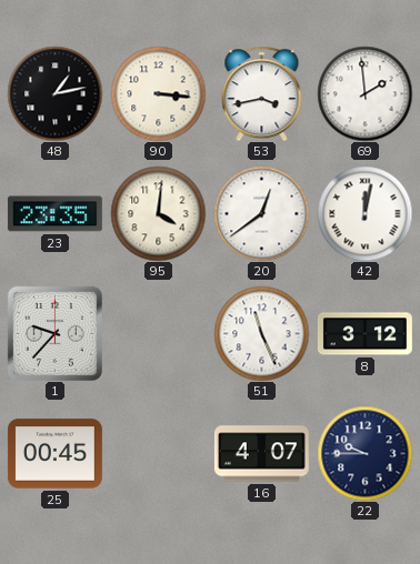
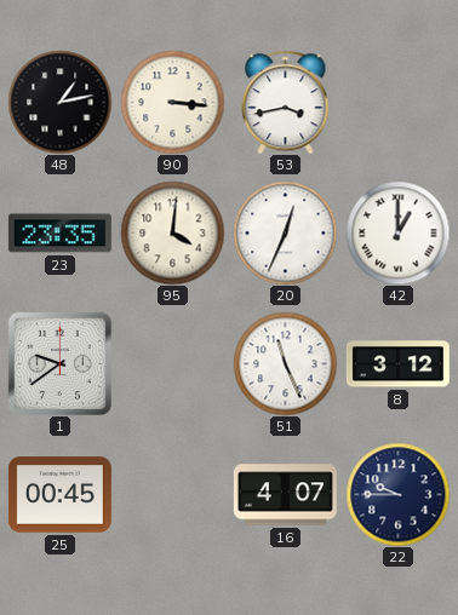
69: 1:59 -> none (364, 93)
20: 12:39 -> 12:34 (285, 232)
42: 12:02 -> 1:00 (397, 232)
1: 9:37 -> 9:39 (59, 363)
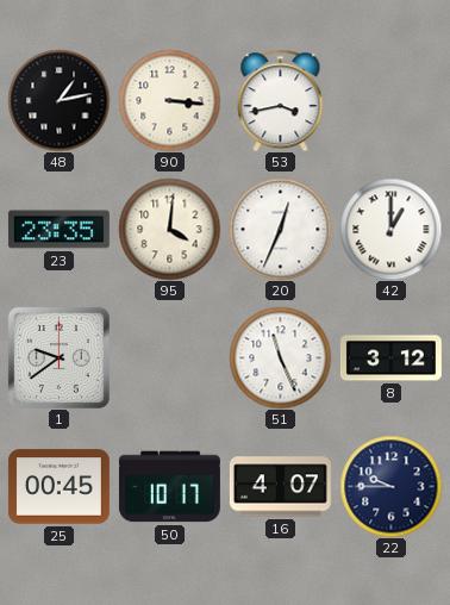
50: none -> 10:17 (169, 487)
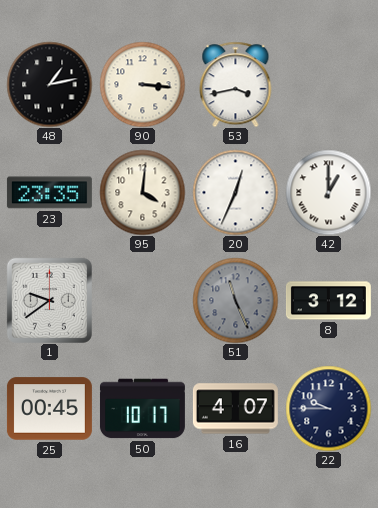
51 dial: white -> grey (235, 300)
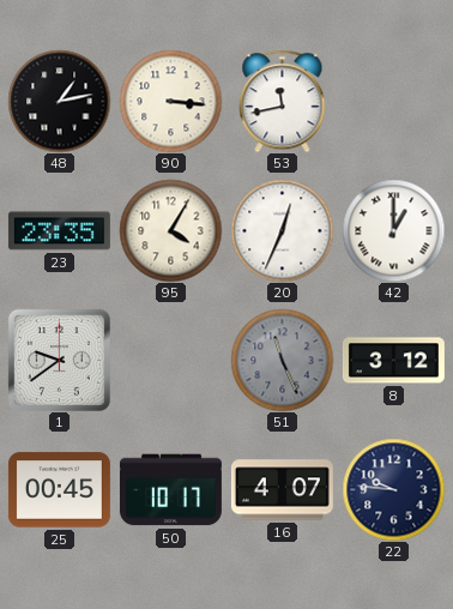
53: 3:43 -> 11:43 (283, 101)
95: 4:01 -> 4:05 (170, 230)
22: 9:45 -> 9:46 (393, 489)
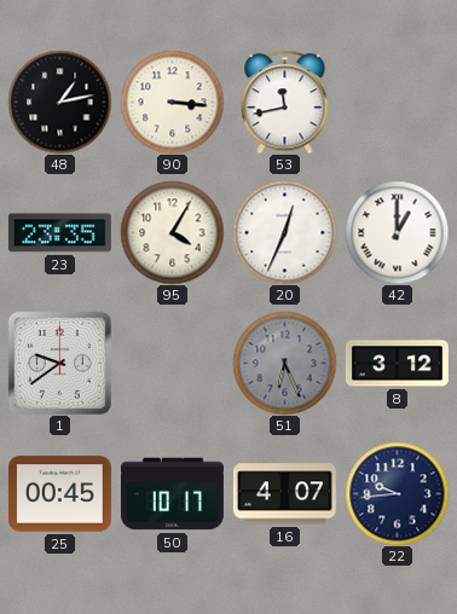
51: 11:26 -> 6:26 (284, 363)
22: 9:46 -> 9:44 (397, 493)
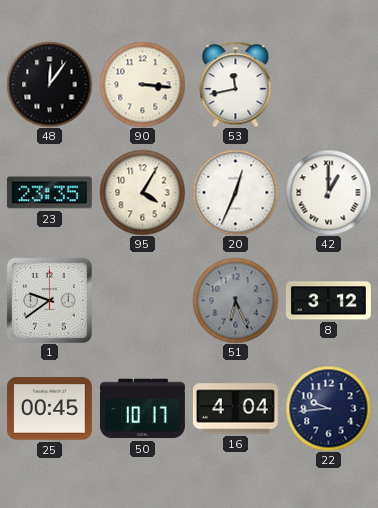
48: 1:13 -> 12:06 (49, 84)
16: 4:07 -> 4:04 (235, 409)
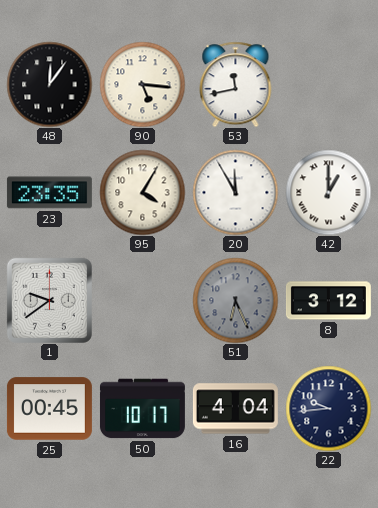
90: 3:16 -> 5:16 (142, 84)
20: 12:34 -> 11:55 (235, 192)
